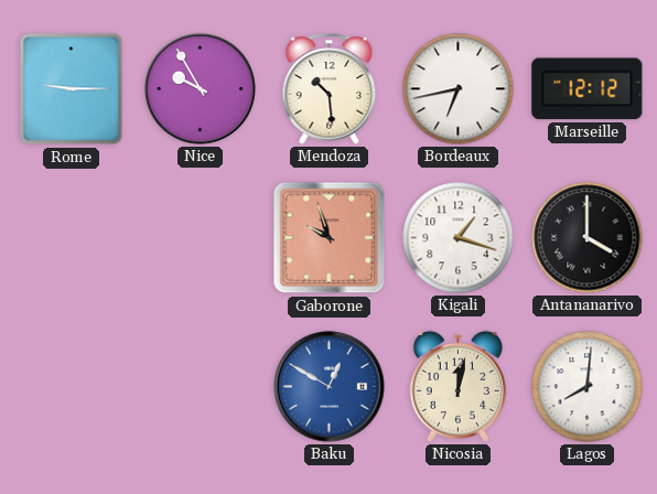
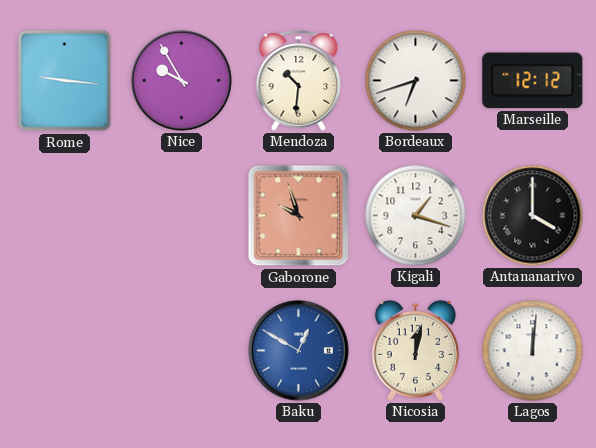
Rome: 9:15 -> 9:16 (65, 81)
Mendoza: 10:29 -> 10:31 (299, 81)
Bordeaux: 6:43 -> 6:42 (416, 81)
Lagos: 8:01 -> 12:01 (533, 351)
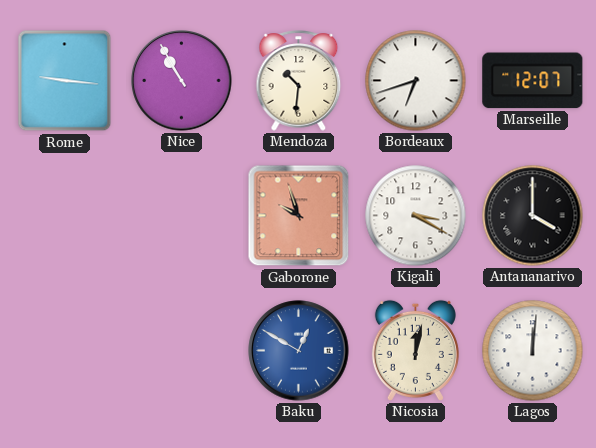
Nice: 9:55 -> 10:55 (182, 81)
Marseille: 12:12 -> 12:07 (533, 81)
Kigali: 1:18 -> 3:20 (416, 216)
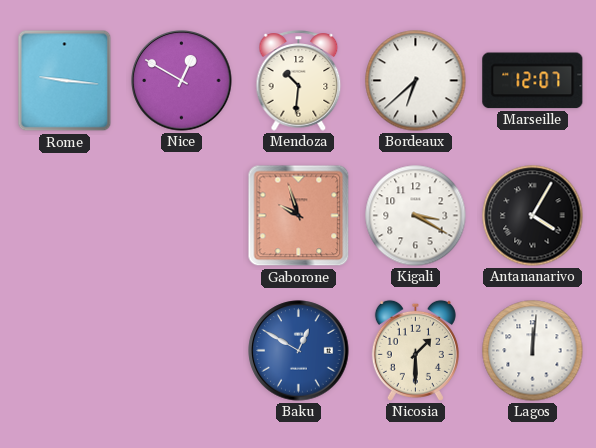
Nice: 10:55 -> 12:50 (182, 81)
Bordeaux: 6:42 -> 6:38 (416, 81)
Antananarivo: 4:00 -> 4:05 (533, 216)
Nicosia: 12:02 -> 1:30 (415, 350)
